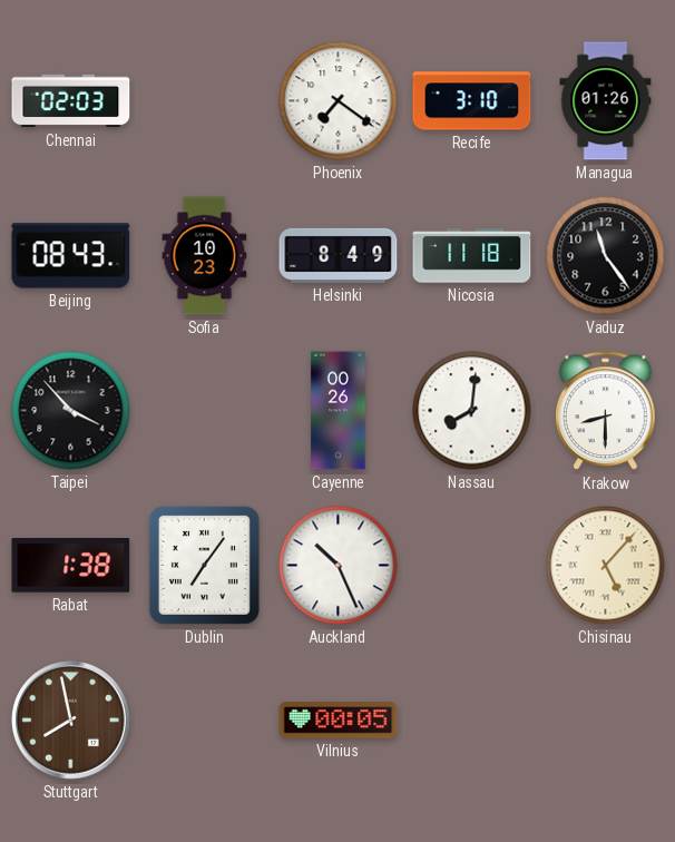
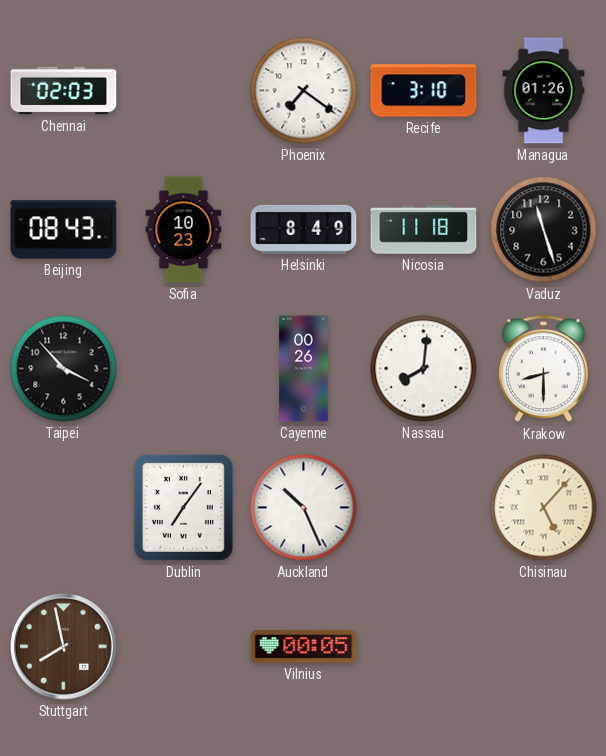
Vaduz: 11:24 -> 11:27 (544, 230)
Rabat: 1:38 -> none (71, 566)
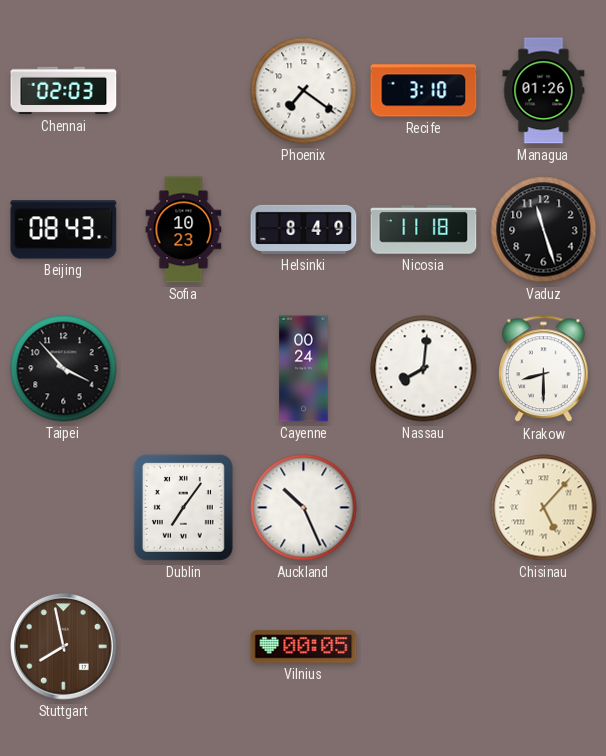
Cayenne: 00:26 -> 00:24 (304, 369)
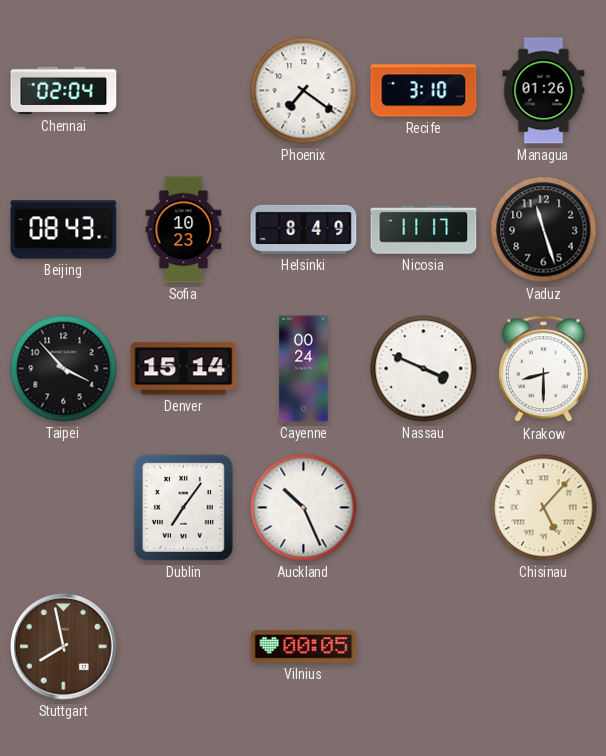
Chennai: 02:03 -> 02:04 (64, 91)
Nicosia: 11:18 -> 11:17 (424, 230)
Denver: none -> 15:14 (184, 369)
Nassau: 8:01 -> 3:49 (424, 369)
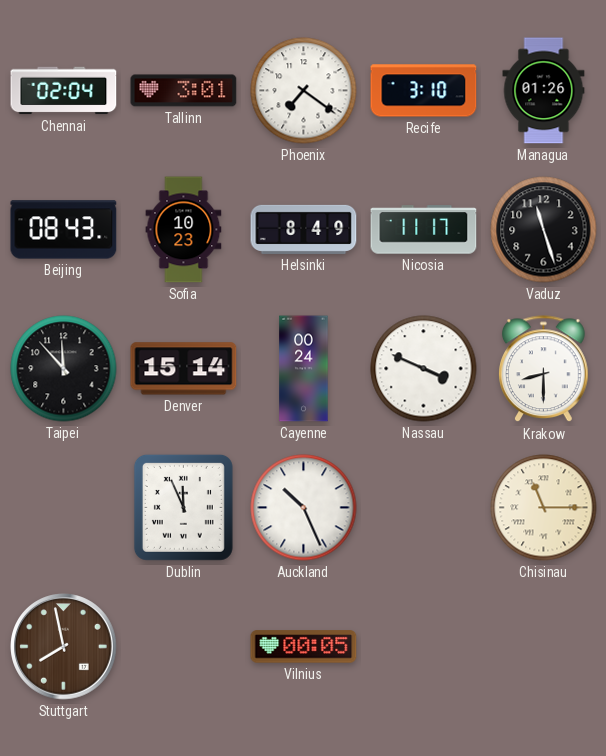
Tallinn: none -> 3:01 (184, 91)
Taipei: 3:53 -> 11:53 (64, 369)
Dublin: 7:06 -> 11:56 (183, 507)
Chisinau: 5:07 -> 11:15 (544, 508)
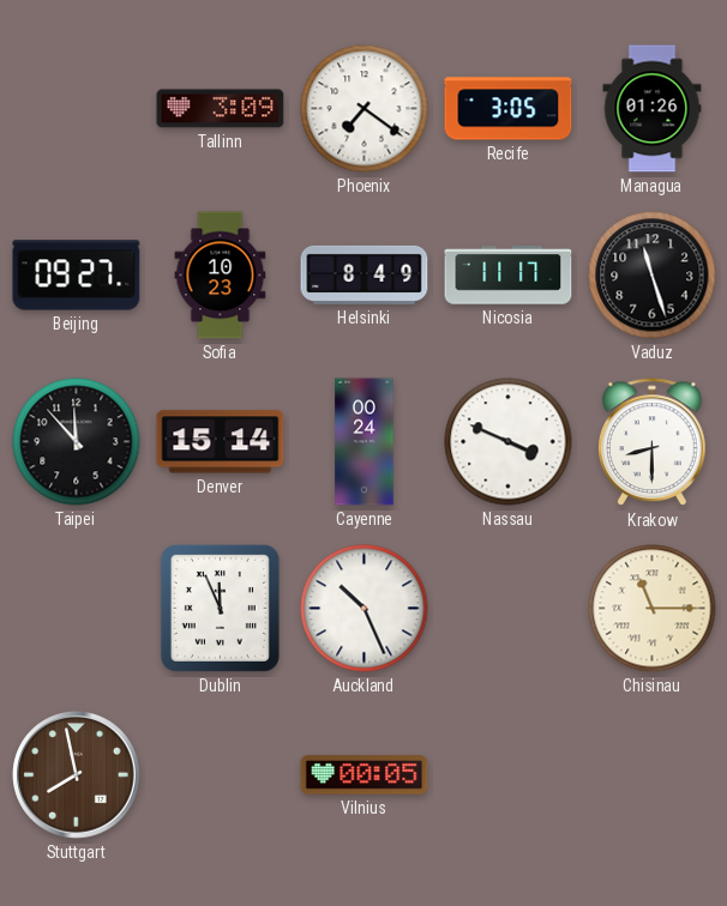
Chennai: 02:04 -> none (64, 91)
Tallinn: 3:01 -> 3:09 (221, 109)
Recife: 3:10 -> 3:05 (509, 109)
Beijing: 08:43 -> 09:27 (77, 276)
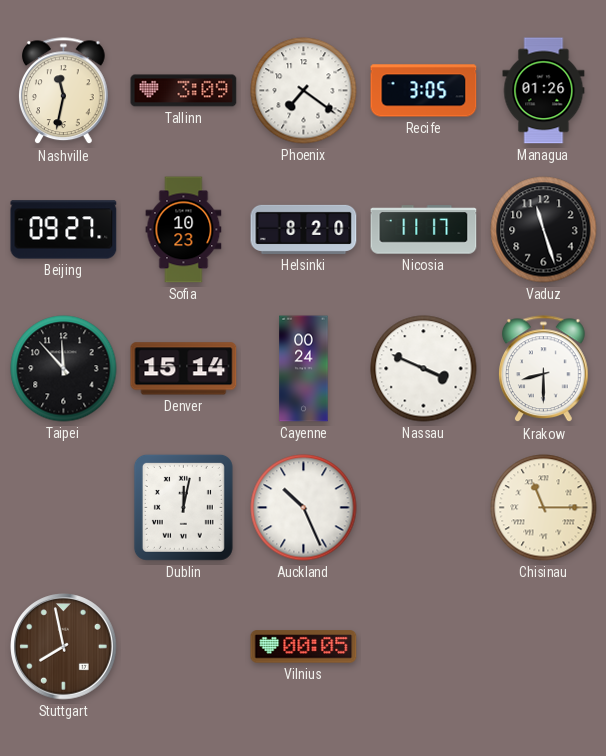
Nashville: none -> 11:32 (64, 91)
Helsinki: 8:49 -> 8:20 (304, 229)
Dublin: 11:56 -> 12:02 (183, 507)
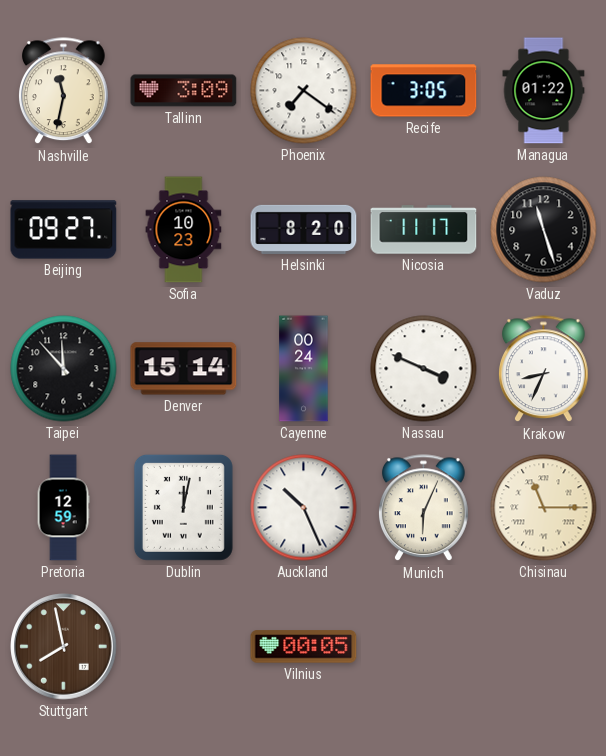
Managua: 01:26 -> 01:22 (544, 91)
Krakow: 8:30 -> 8:34 (544, 369)
Pretoria: none -> 12:59 (63, 508)
Munich: none -> 6:04 (424, 508)
